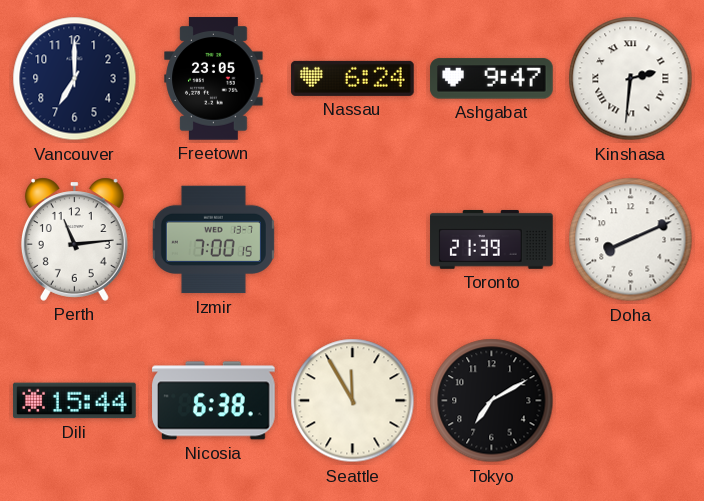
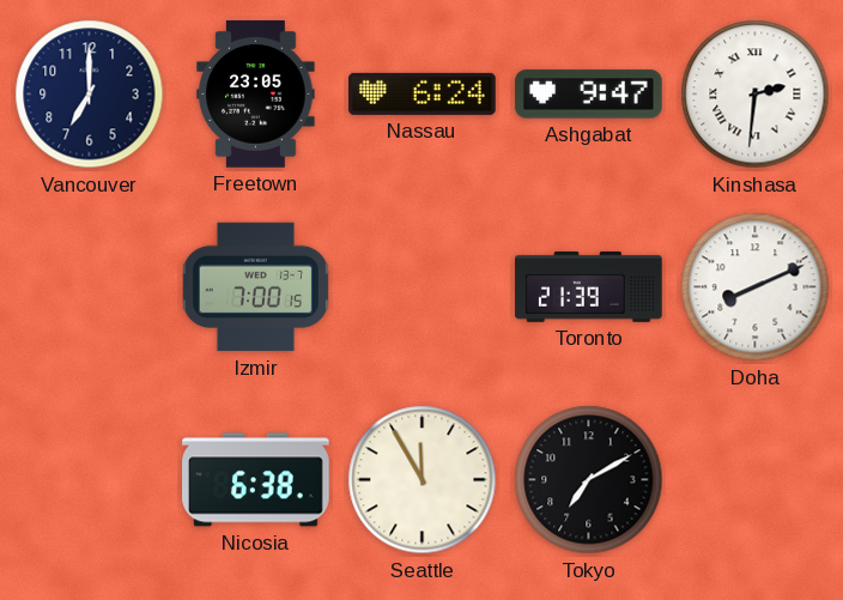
Perth: 11:14 -> none (74, 239)
Dili: 15:44 -> none (75, 401)
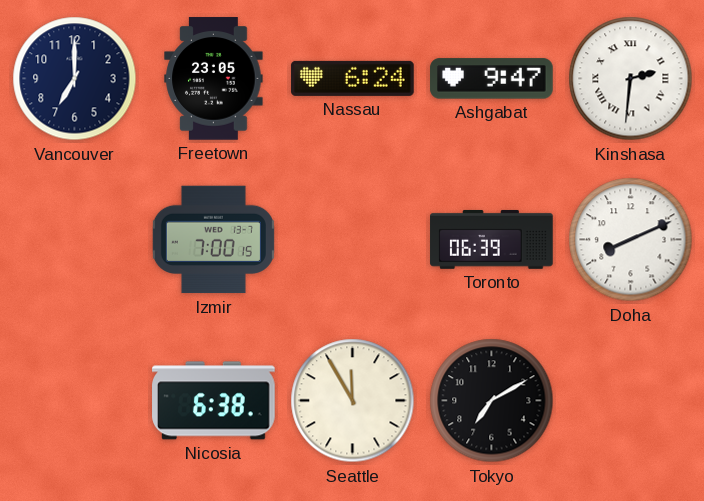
Toronto: 21:39 -> 06:39 (492, 239)
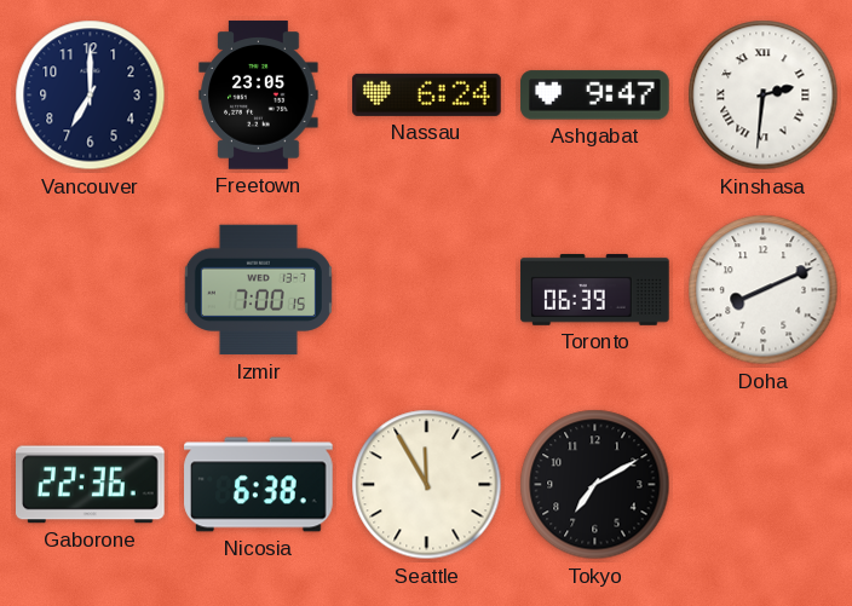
Gaborone: none -> 22:36 (91, 485)
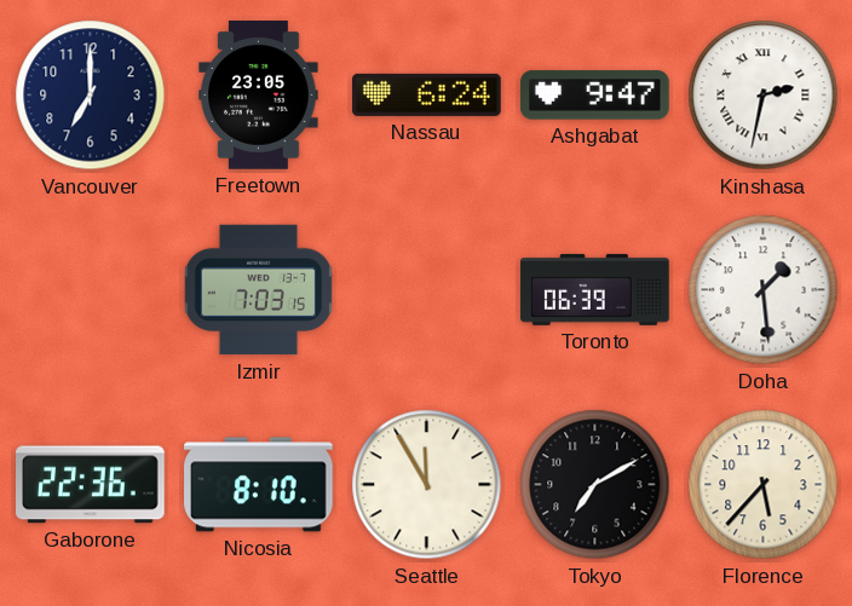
Kinshasa: 2:31 -> 2:32 (764, 96)
Izmir: 7:00 -> 7:03 (258, 290)
Doha: 8:11 -> 1:29 (764, 290)
Nicosia: 6:38 -> 8:10 (259, 485)
Florence: none -> 5:37 (764, 485)
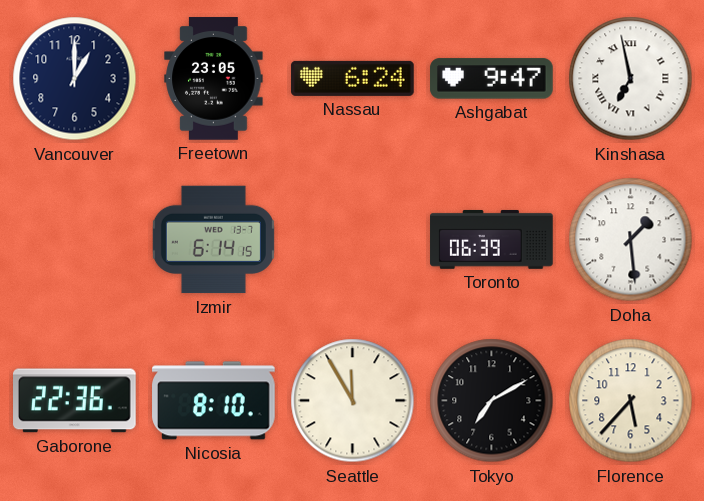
Vancouver: 7:00 -> 1:00 (75, 79)
Kinshasa: 2:32 -> 6:58 (631, 79)
Izmir: 7:03 -> 6:14 (213, 240)
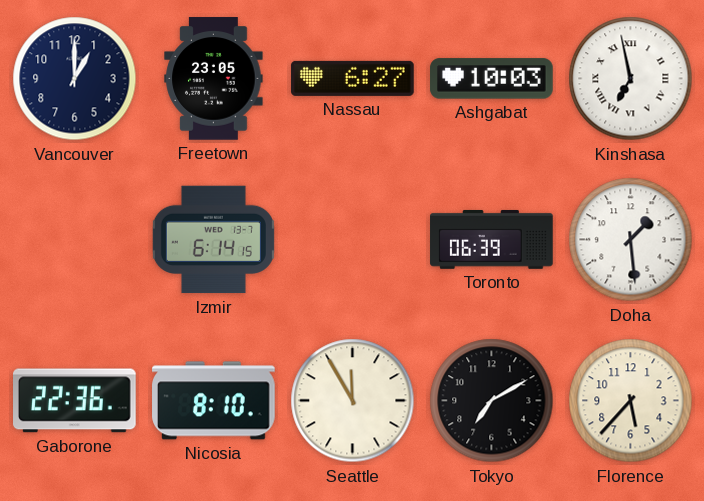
Nassau: 6:24 -> 6:27 (353, 78)
Ashgabat: 9:47 -> 10:03 (492, 79)
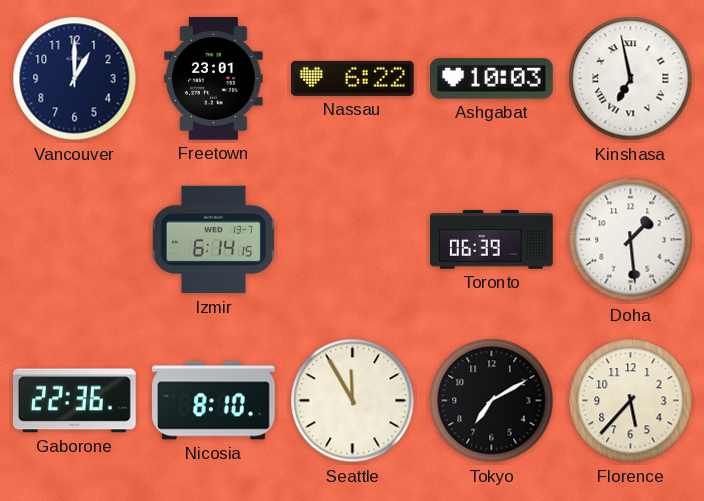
Freetown: 23:05 -> 23:01 (214, 79)
Nassau: 6:27 -> 6:22 (353, 78)
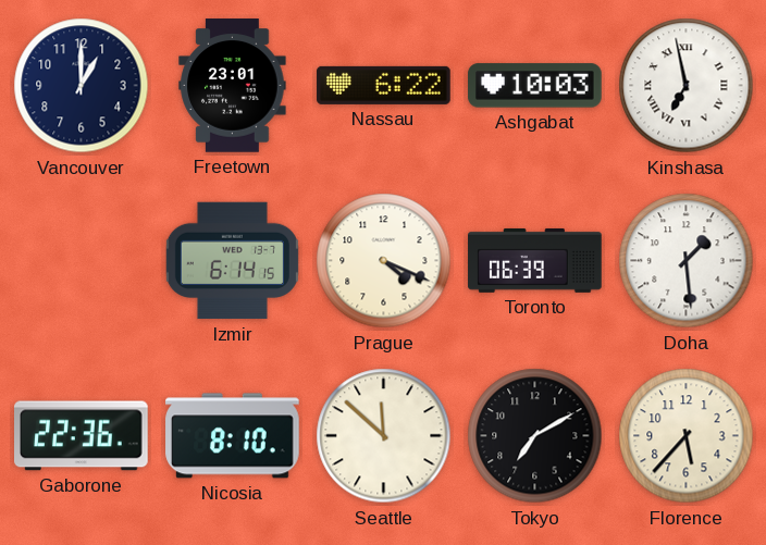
Prague: none -> 4:19 (384, 261)
Seattle: 11:55 -> 11:52 (384, 436)
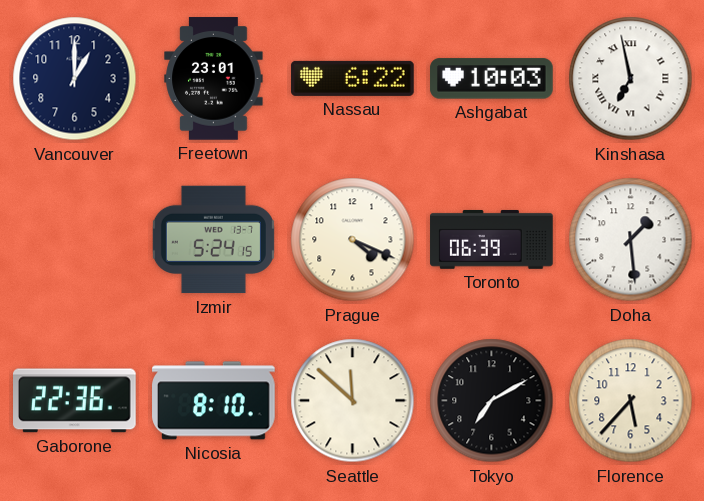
Izmir: 6:14 -> 5:24 (213, 240)
